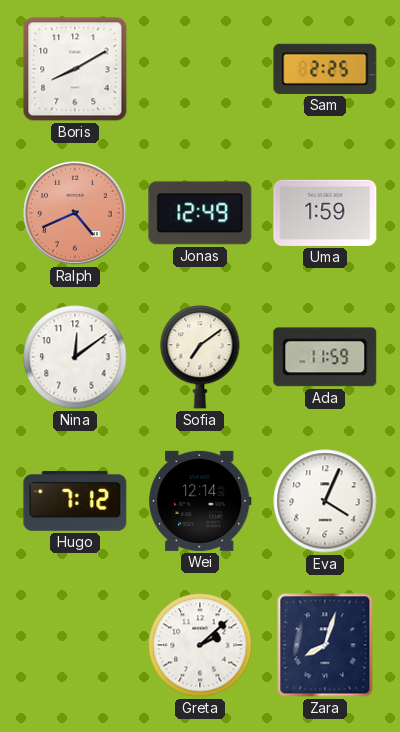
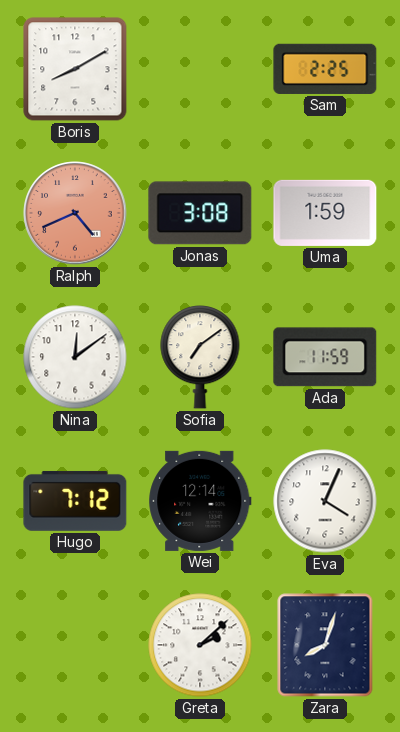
Jonas: 12:49 -> 3:08 (200, 213)
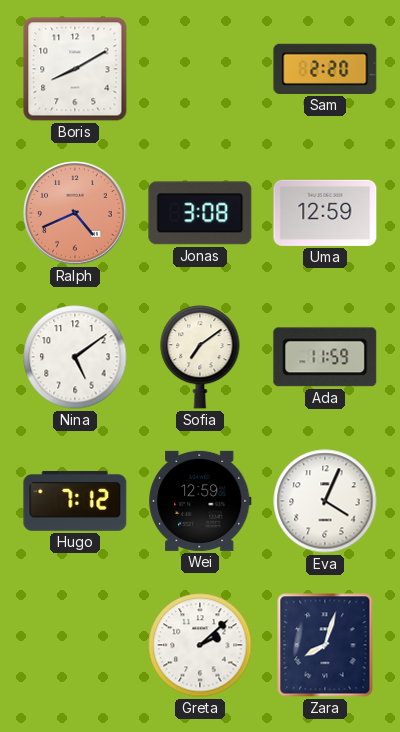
Sam: 2:25 -> 2:20 (325, 69)
Uma: 1:59 -> 12:59 (325, 213)
Nina: 12:09 -> 5:09 (75, 357)
Wei: 12:14 -> 12:59 (200, 501)
